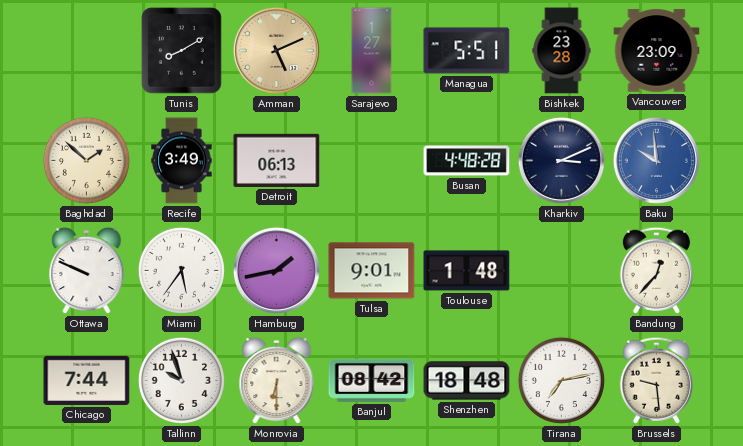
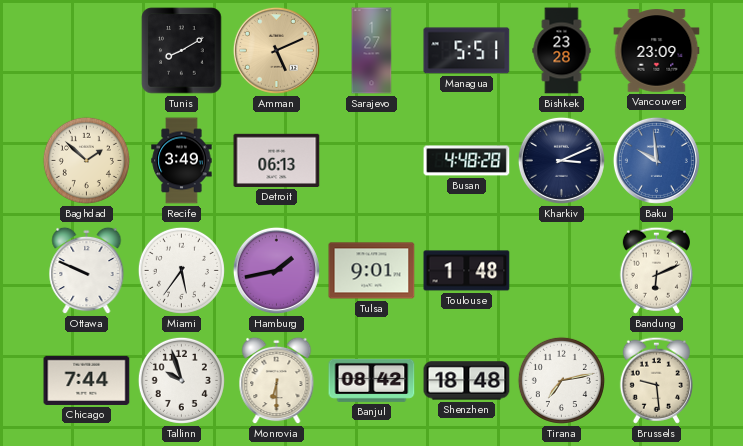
Bandung: 12:37 -> 6:11 (656, 270)
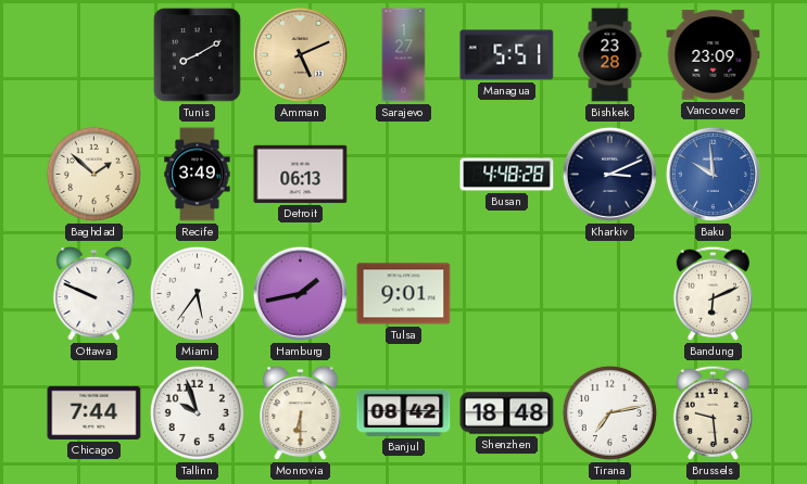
Toulouse: 1:48 -> none (467, 271)
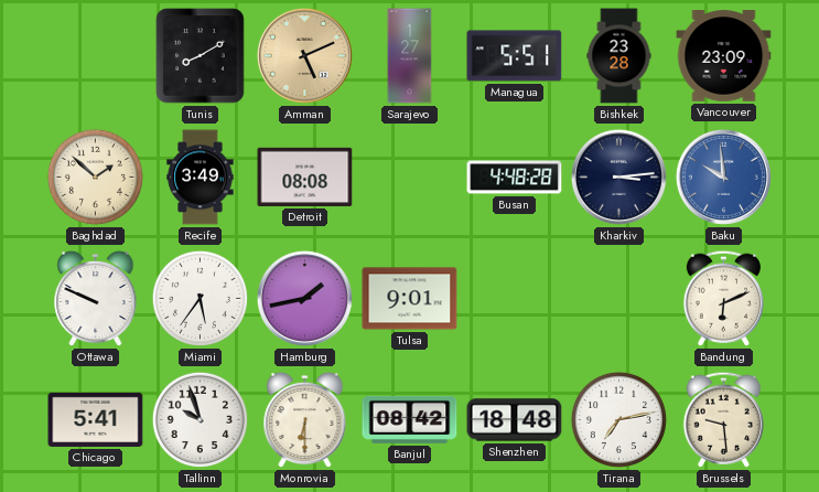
Detroit: 06:13 -> 08:08 (305, 177)
Kharkiv: 3:11 -> 3:14 (618, 177)
Chicago: 7:44 -> 5:41 (96, 419)
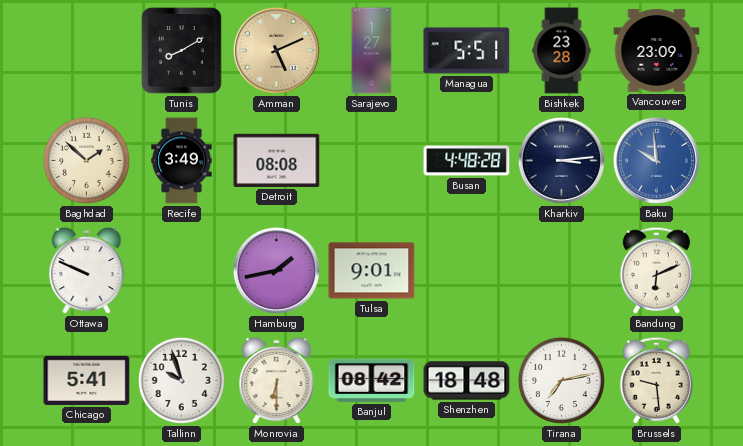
Miami: 5:36 -> none (200, 298)
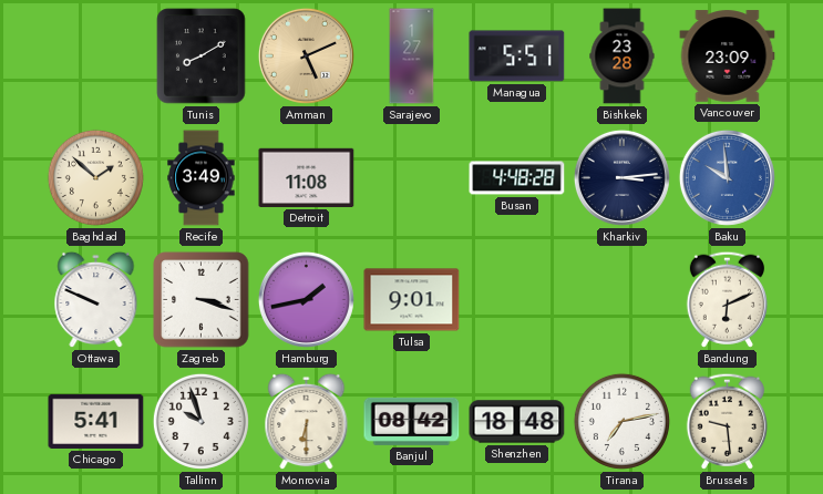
Detroit: 08:08 -> 11:08 (307, 177)
Zagreb: none -> 3:18 (202, 300)
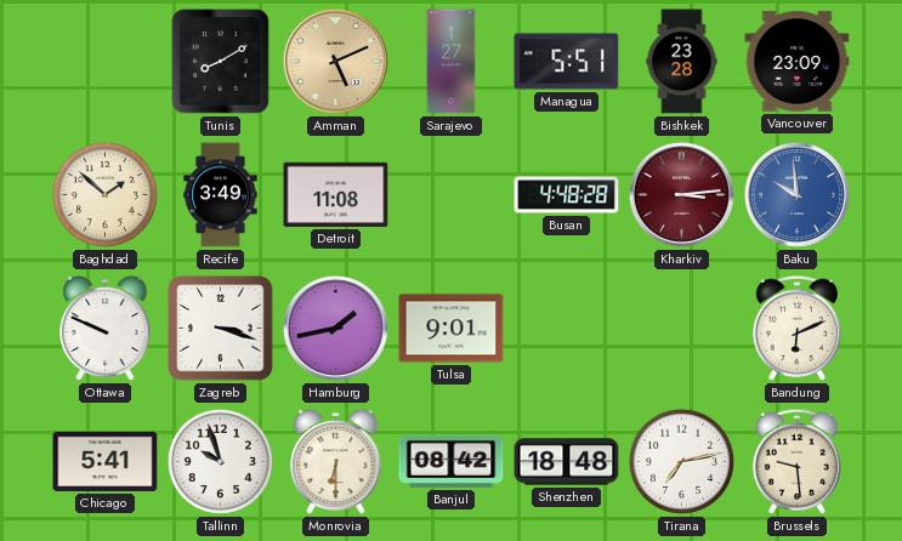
Kharkiv dial: navy -> burgundy (681, 194)
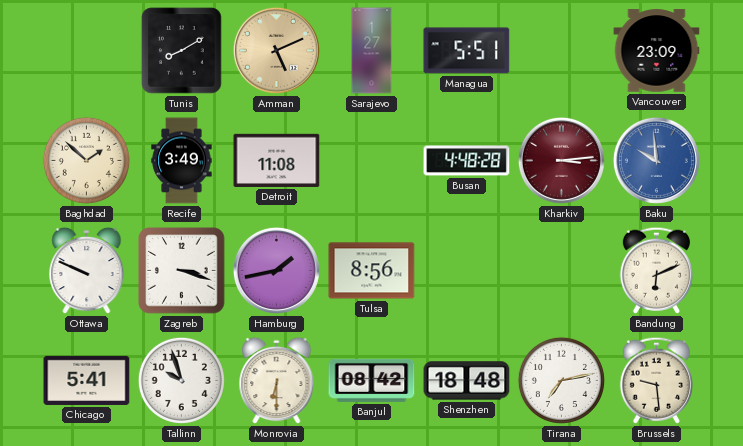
Bishkek: 23:28 -> none (682, 62)
Tulsa: 9:01 -> 8:56 (372, 271)
